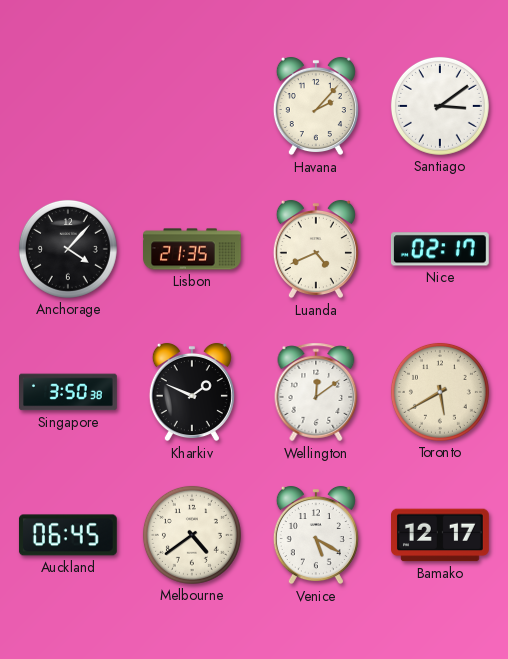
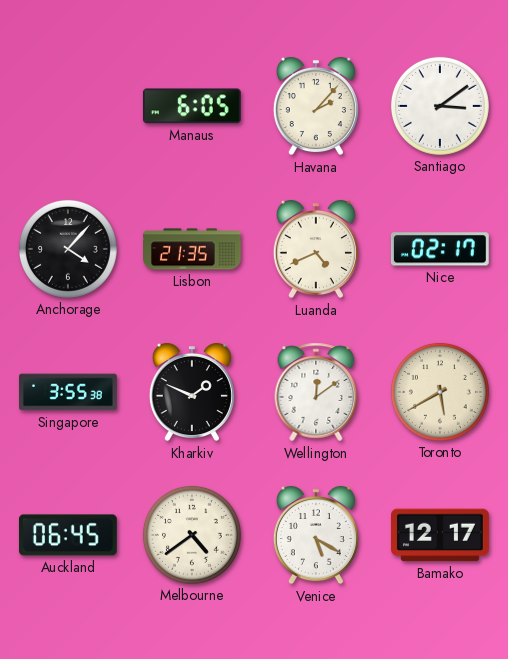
Manaus: none -> 6:05 (192, 106)
Singapore: 3:50 -> 3:55 (69, 392)
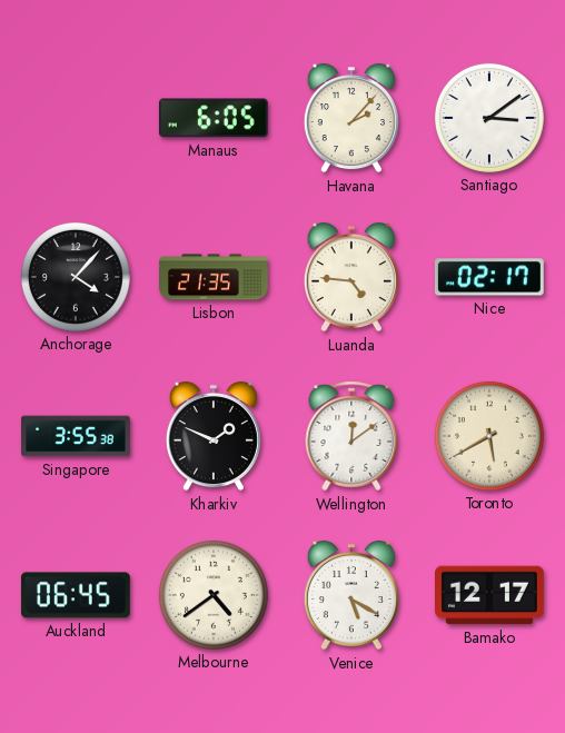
Luanda: 4:41 -> 4:46 (351, 277)
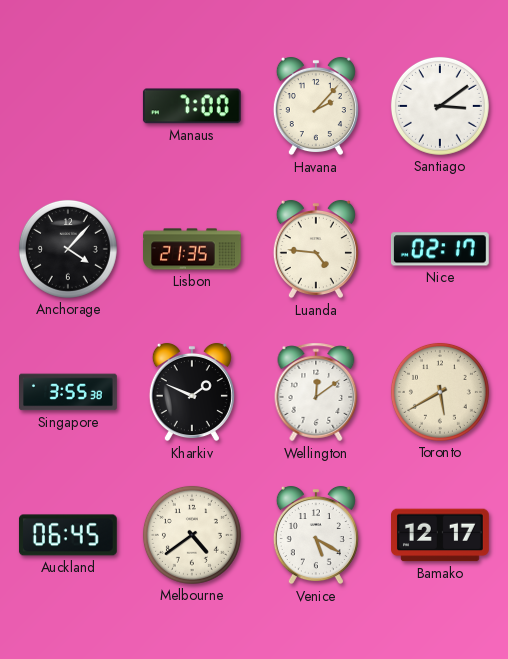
Manaus: 6:05 -> 7:00 (192, 106)
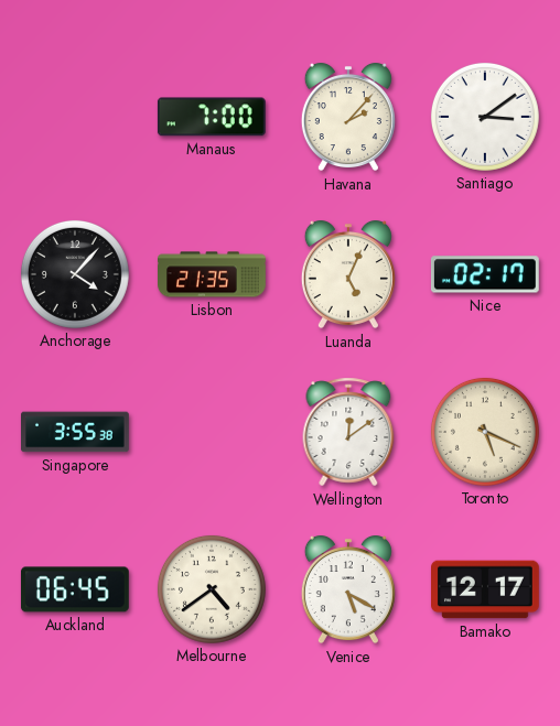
Luanda: 4:46 -> 5:04 (348, 274)
Kharkiv: 1:49 -> none (192, 392)
Toronto: 5:40 -> 5:19 (485, 432)
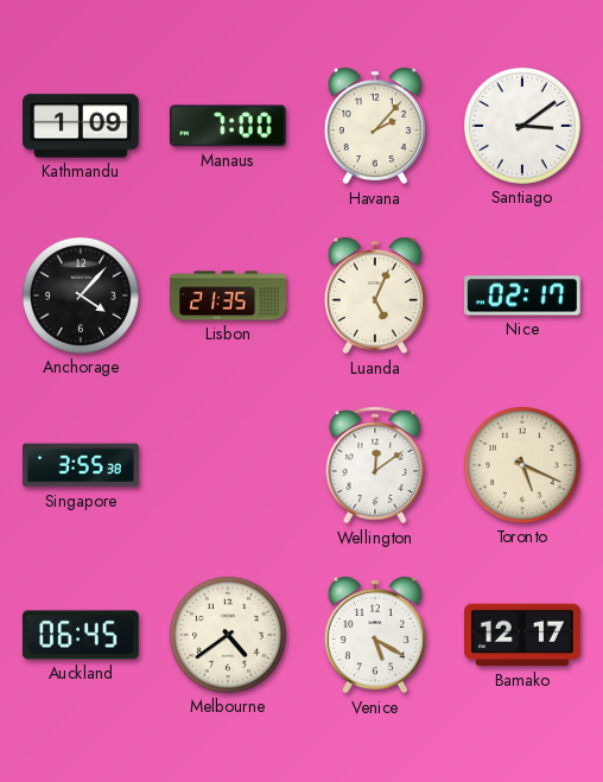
Kathmandu: none -> 1:09 (82, 126)
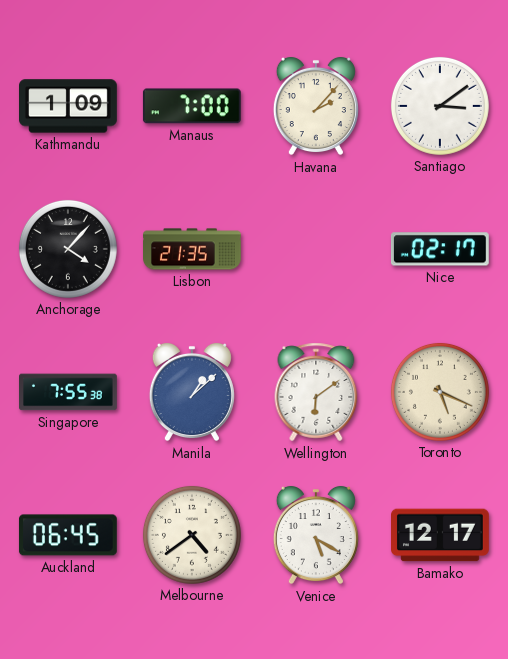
Luanda: 5:04 -> none (375, 295)
Singapore: 3:55 -> 7:55 (69, 392)
Manila: none -> 1:08 (192, 392)
Wellington: 12:09 -> 6:09 (316, 392)
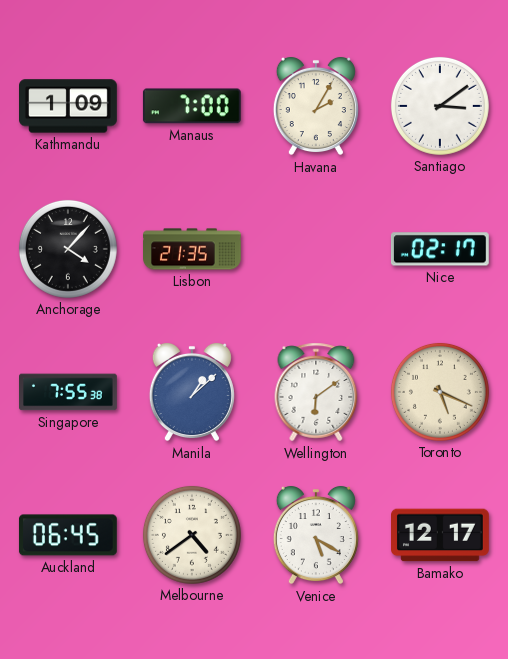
Havana: 2:07 -> 2:05 (316, 106)
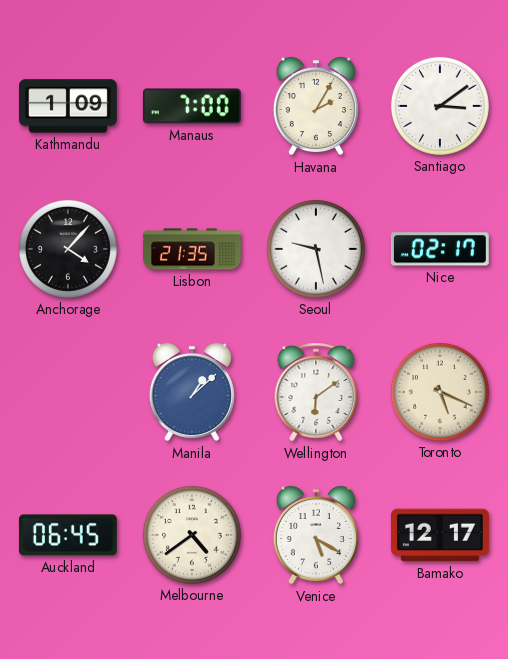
Seoul: none -> 9:28 (316, 249)
Singapore: 7:55 -> none (69, 392)
